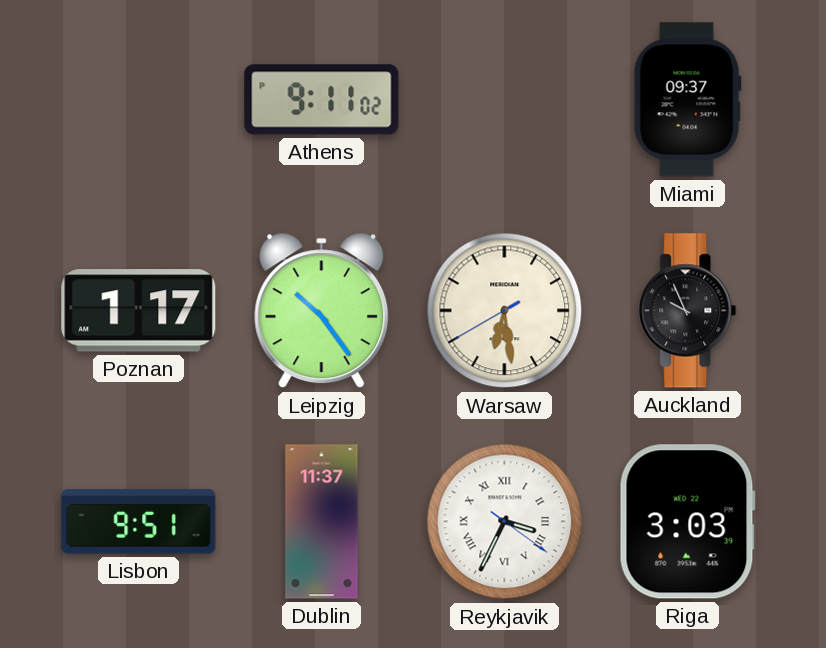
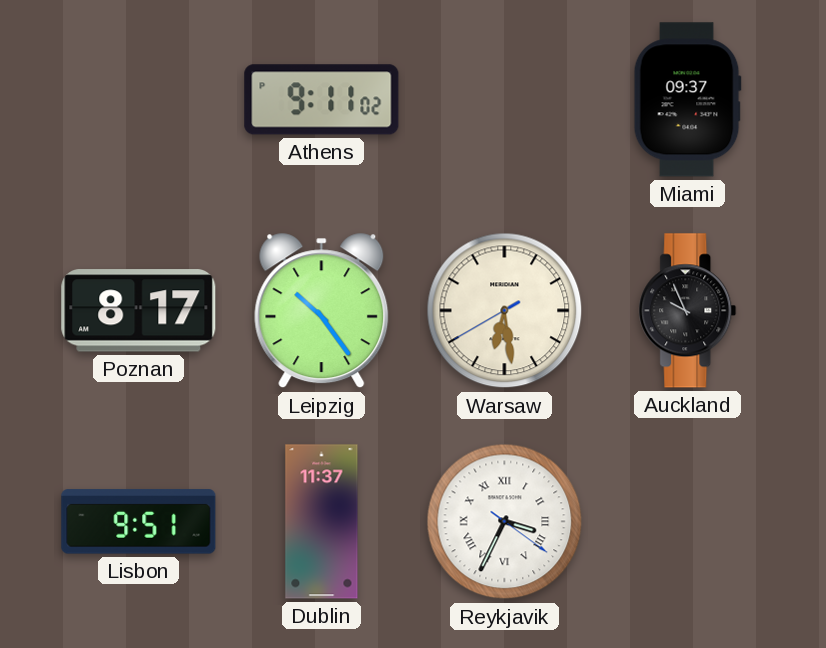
Poznan: 1:17 -> 8:17 (139, 311)
Riga: 3:03 -> none (687, 522)
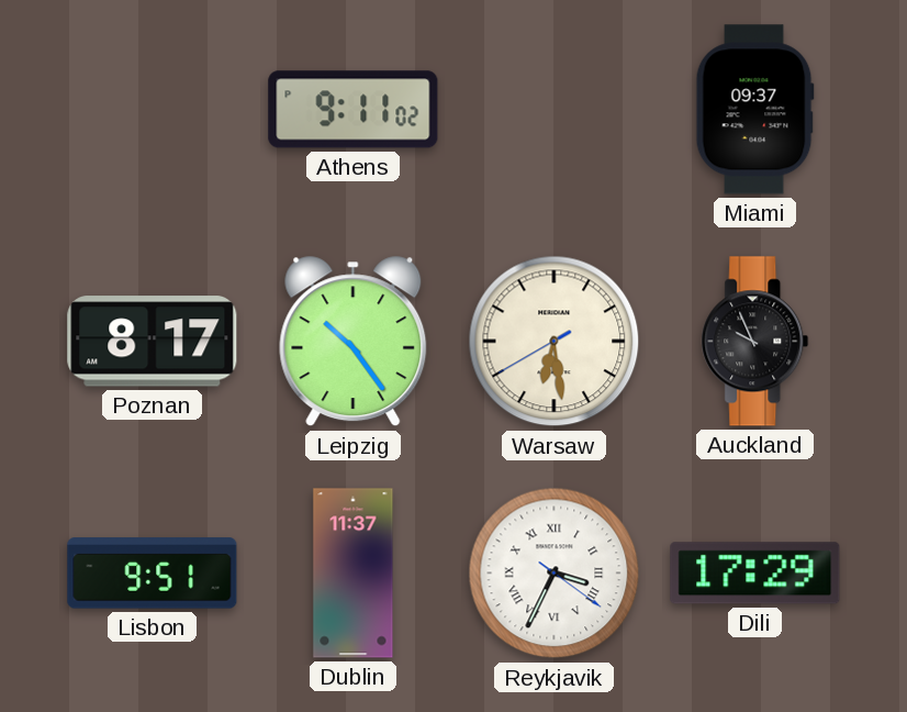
Dili: none -> 17:29 (755, 574)
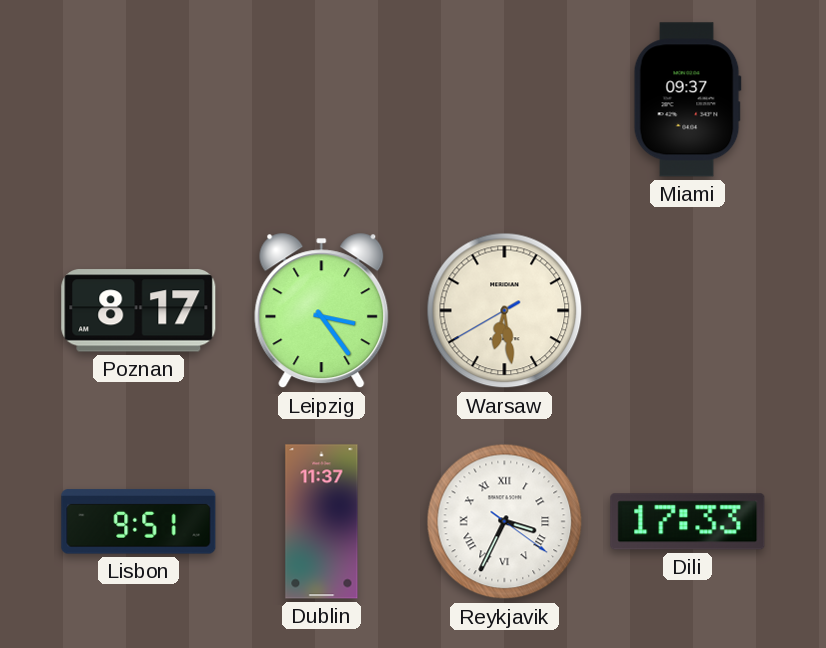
Athens: 9:11 -> none (354, 110)
Leipzig: 10:24 -> 3:24 (322, 311)
Auckland: 9:56 -> none (755, 342)
Dili: 17:29 -> 17:33 (688, 522)
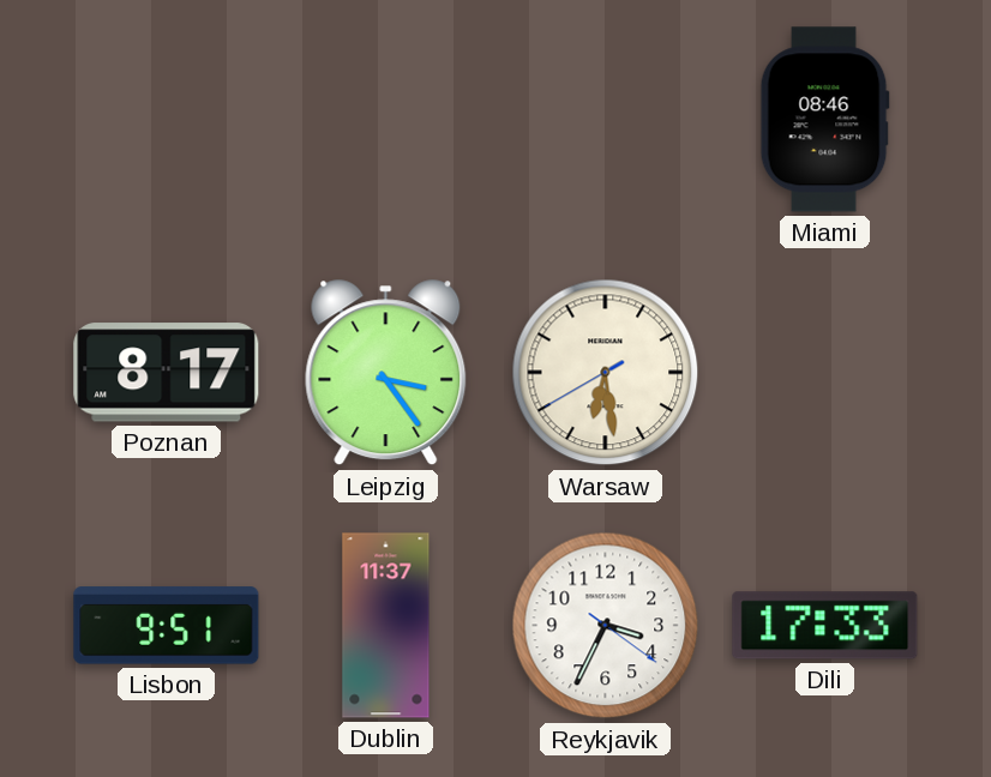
Miami: 09:37 -> 08:46 (824, 120)
Reykjavik numerals: Roman -> Arabic (606, 626)
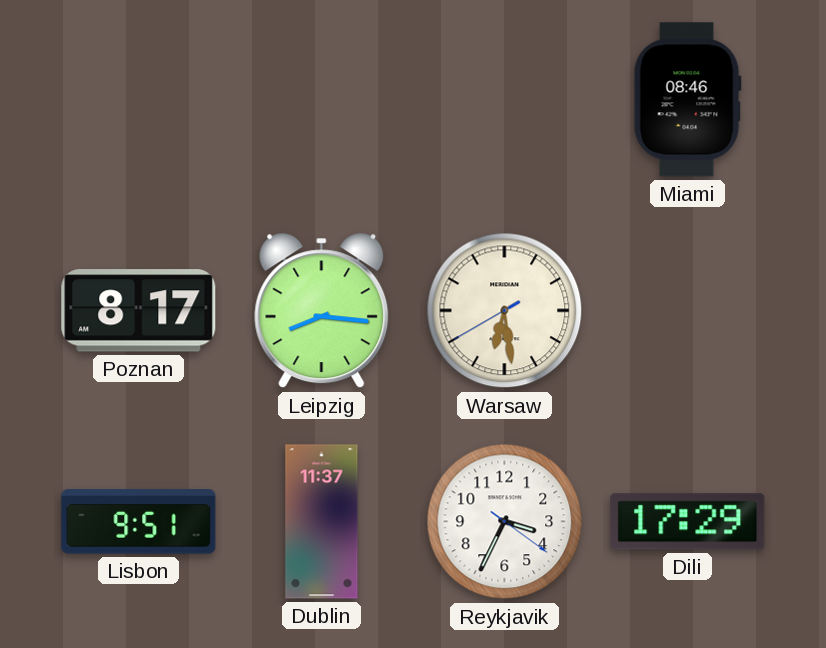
Leipzig: 3:24 -> 8:16 (322, 311)
Dili: 17:33 -> 17:29 (688, 522)
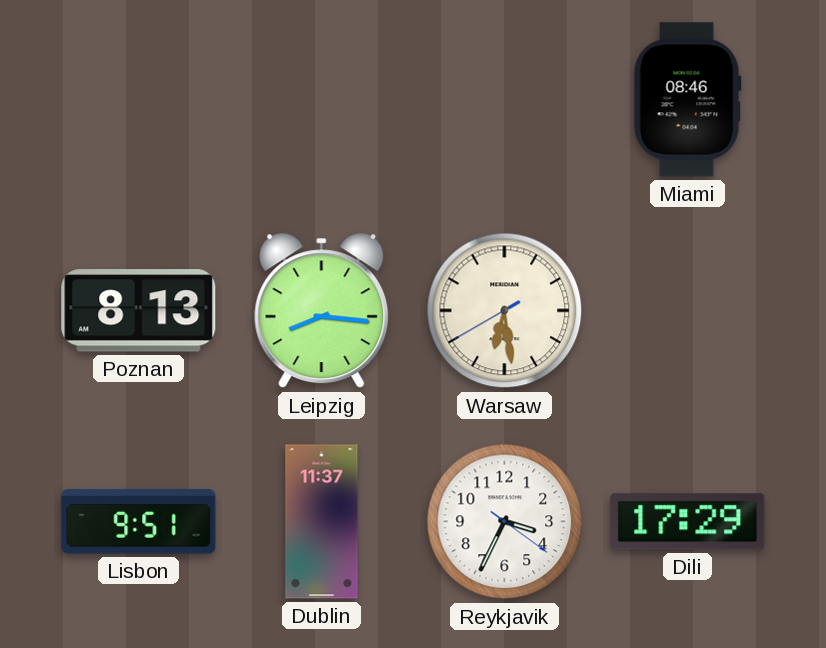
Poznan: 8:17 -> 8:13 (139, 311)
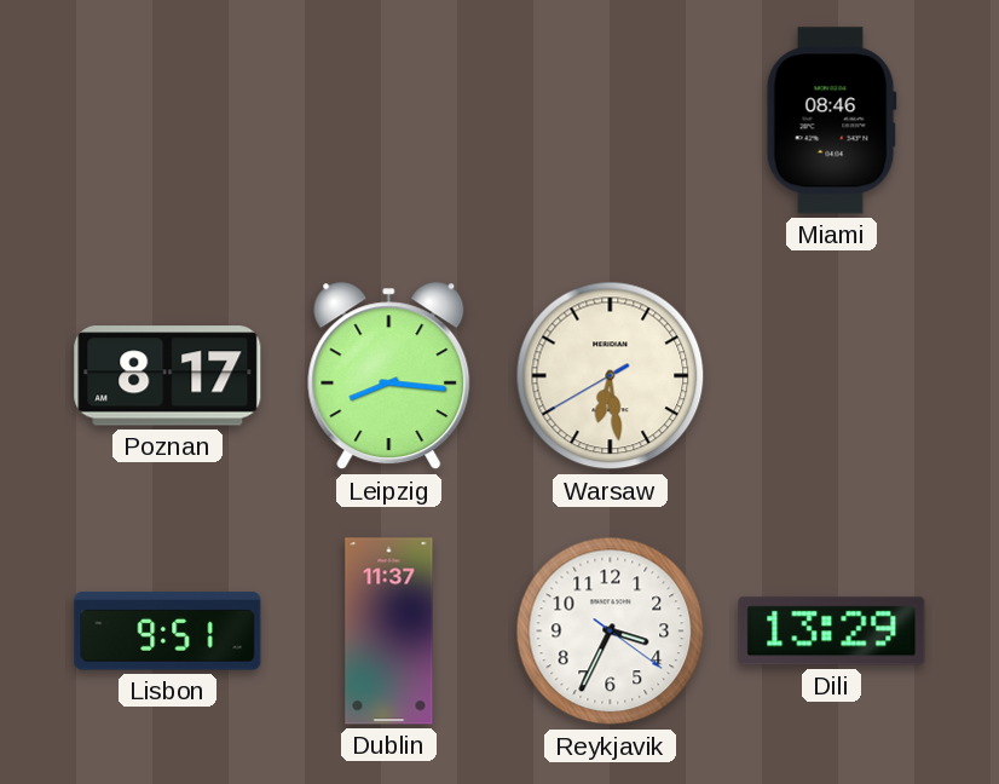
Poznan: 8:13 -> 8:17 (168, 376)
Dili: 17:29 -> 13:29 (832, 632)
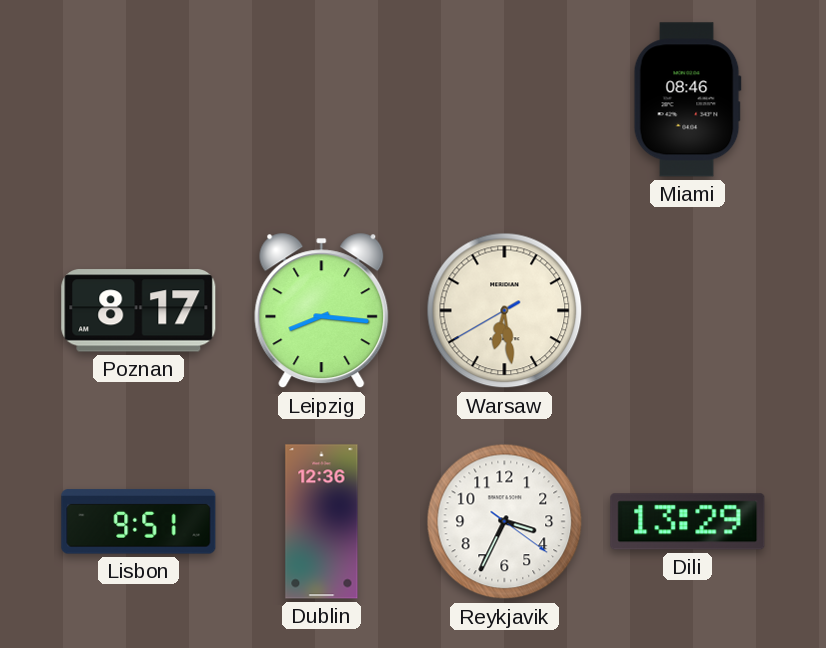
Dublin: 11:37 -> 12:36 (322, 522)
